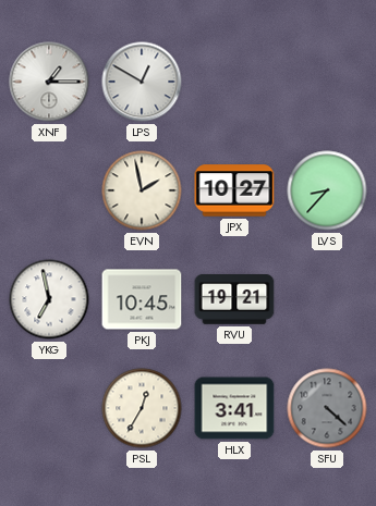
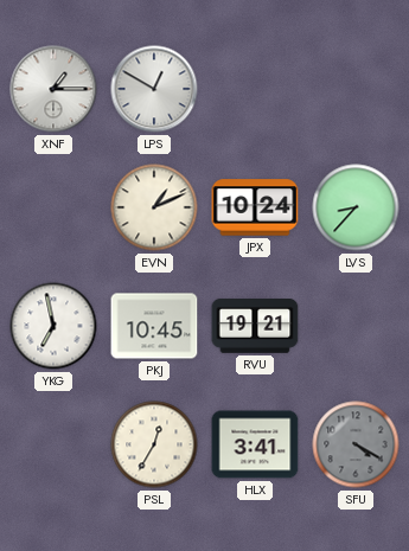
EVN: 1:58 -> 1:11 (154, 207)
JPX: 10:27 -> 10:24 (255, 207)
SFU: 4:22 -> 4:20 (356, 444)
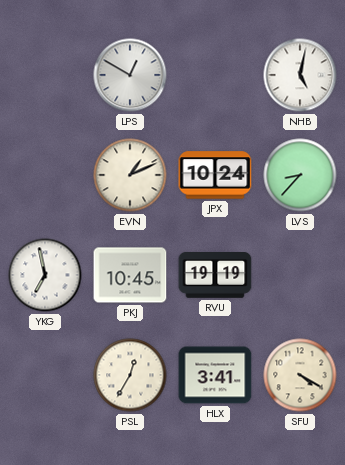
XNF: 1:15 -> none (53, 89)
NHB: none -> 5:02 (300, 75)
RVU: 19:21 -> 19:19 (215, 275)
SFU dial: grey -> cream (300, 375)
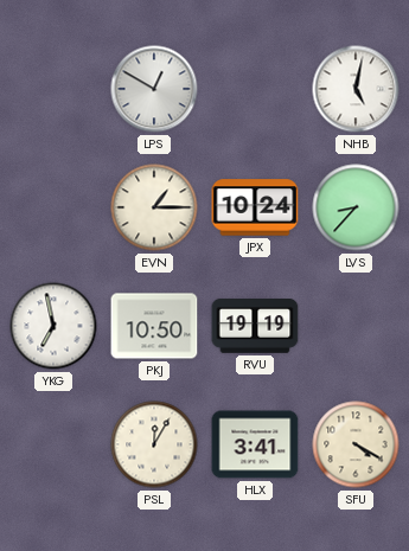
EVN: 1:11 -> 1:15 (154, 207)
PKJ: 10:45 -> 10:50 (154, 326)
PSL: 12:35 -> 12:05 (154, 444)
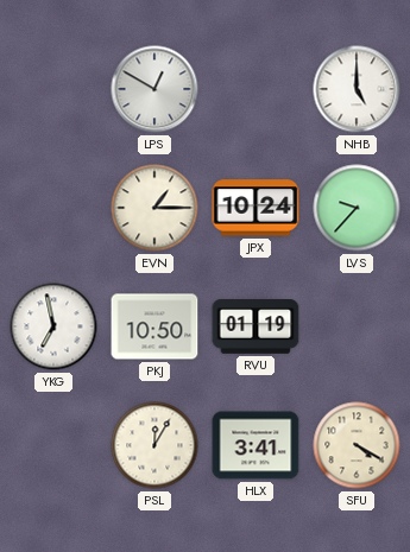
NHB: 5:02 -> 5:00 (357, 89)
LVS: 8:37 -> 9:37 (357, 208)
RVU: 19:19 -> 01:19 (256, 326)
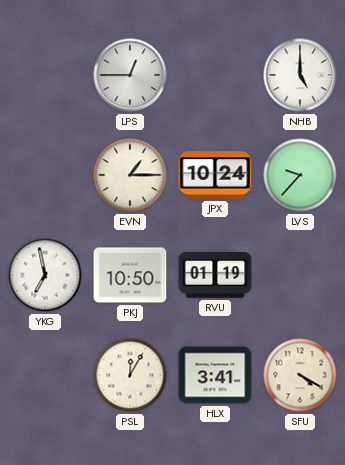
LPS: 12:50 -> 12:45 (130, 75)
